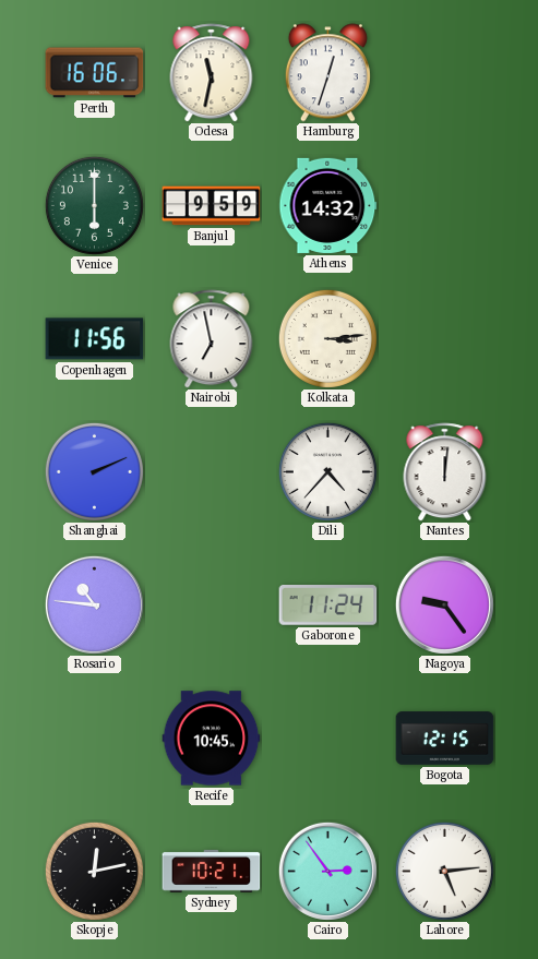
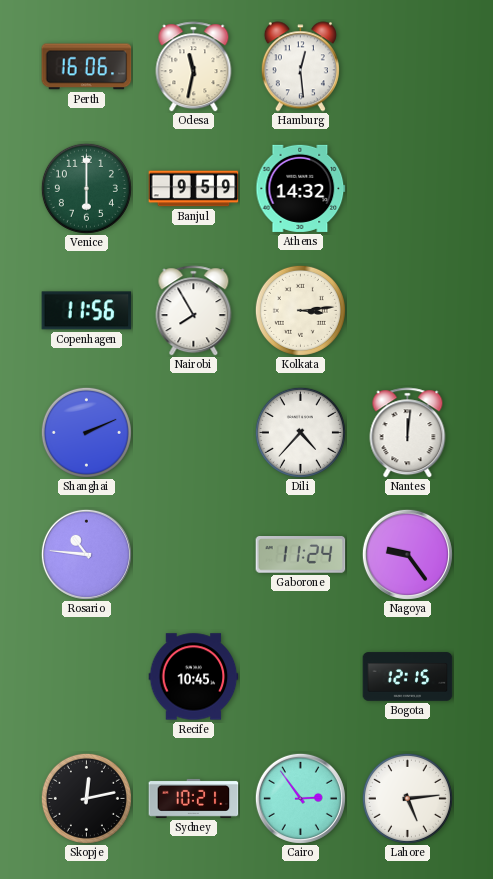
Hamburg: 12:33 -> 12:29 (300, 67)
Nairobi: 6:58 -> 7:55 (194, 311)
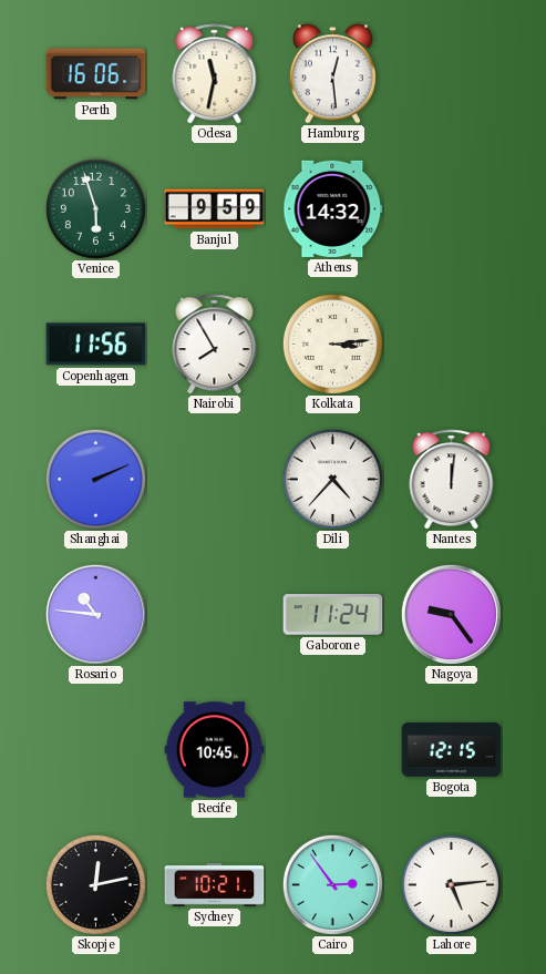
Venice: 6:00 -> 5:57 (95, 208)
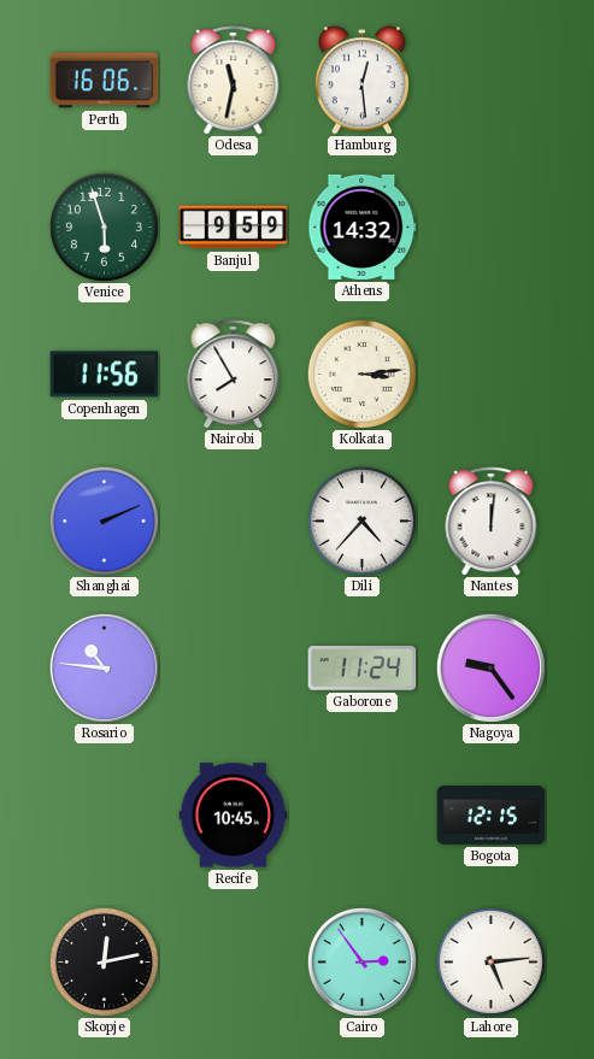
Sydney: 10:21 -> none (215, 884)
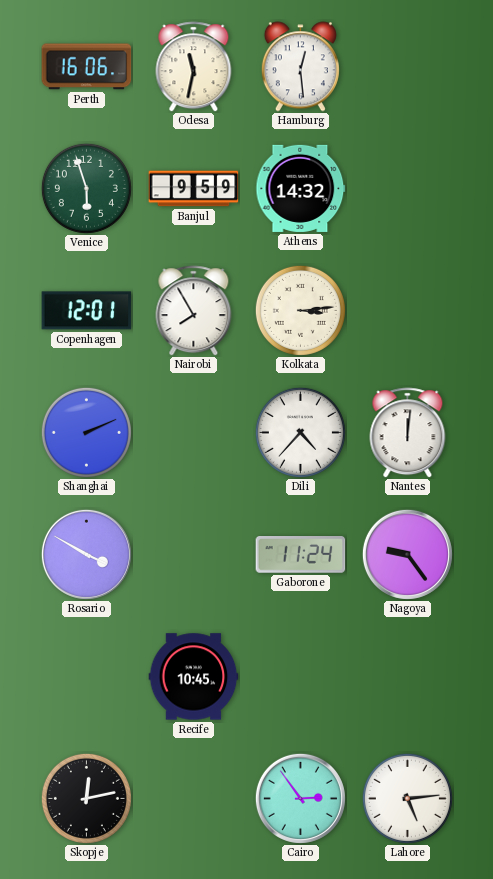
Copenhagen: 11:56 -> 12:01 (87, 311)
Rosario: 10:46 -> 3:50 (86, 554)
Bogota: 12:15 -> none (492, 816)
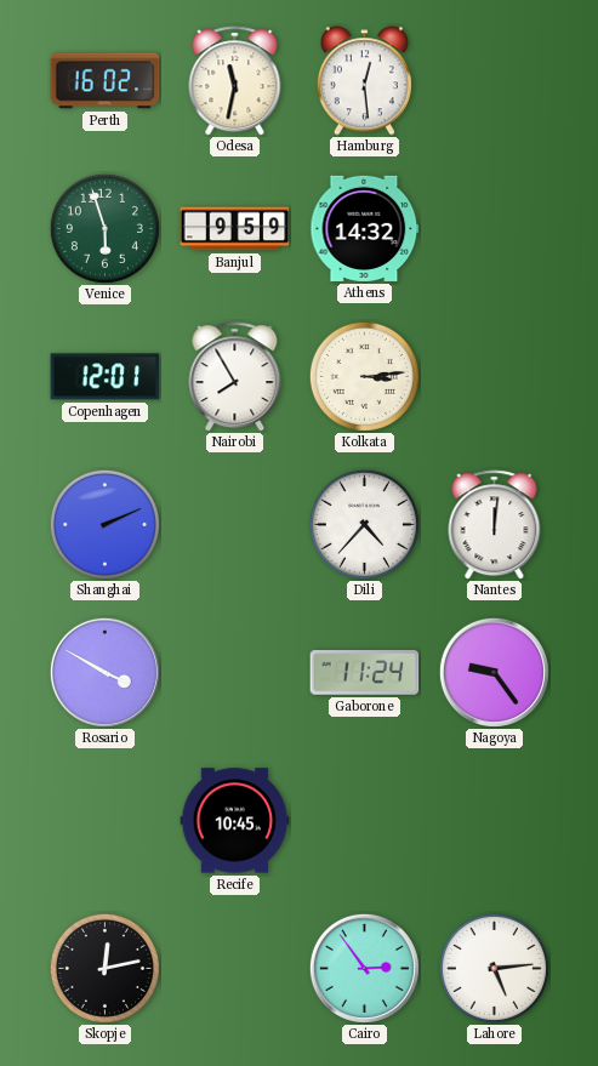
Perth: 16:06 -> 16:02 (106, 81)
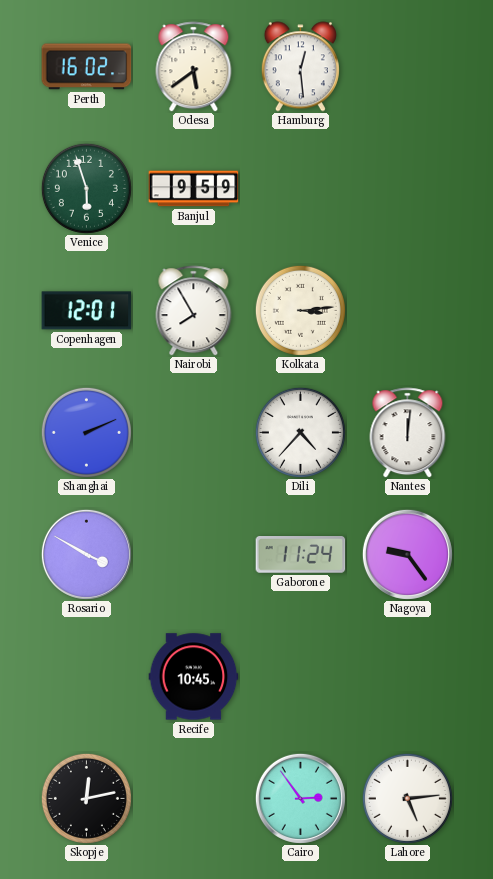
Odesa: 11:32 -> 5:39 (194, 67)
Athens: 14:32 -> none (365, 228)
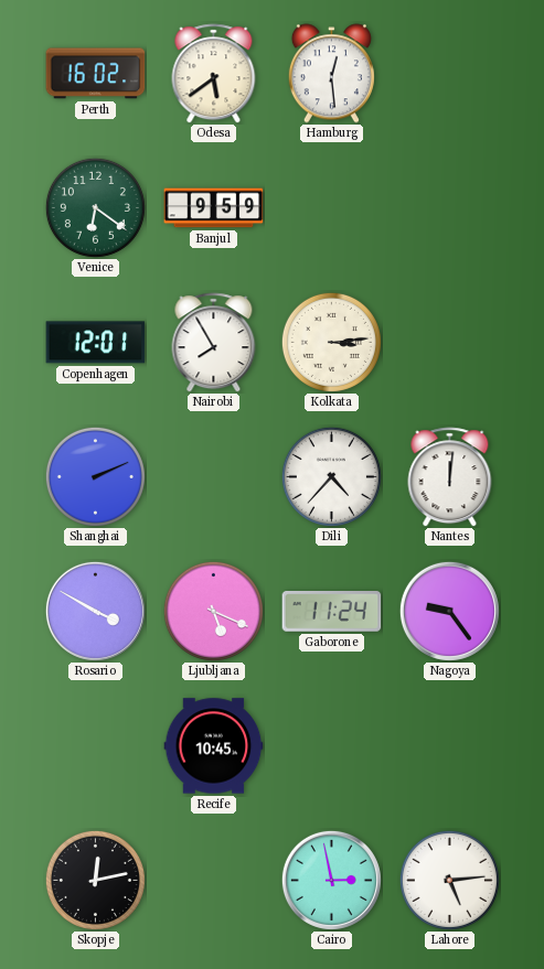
Venice: 5:57 -> 6:21 (95, 207)
Ljubljana: none -> 5:19 (213, 611)
Cairo: 2:54 -> 2:58 (331, 880)
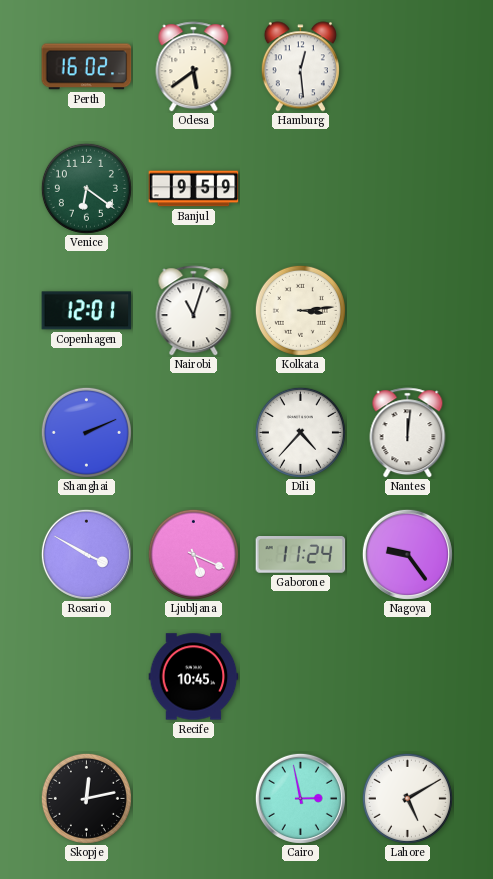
Nairobi: 7:55 -> 11:03 (194, 311)
Lahore: 5:14 -> 5:10 (407, 798)
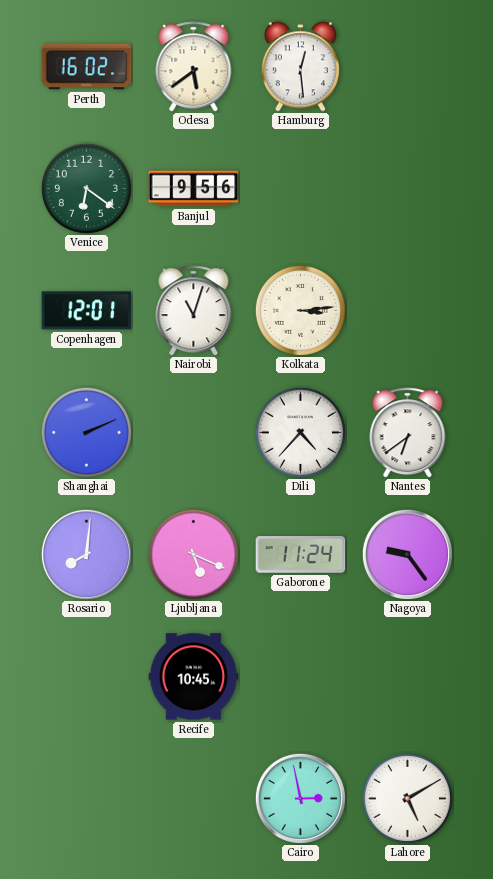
Banjul: 9:59 -> 9:56 (194, 189)
Nantes: 12:01 -> 6:39 (408, 433)
Rosario: 3:50 -> 8:01 (86, 554)
Skopje: 12:13 -> none (86, 798)
